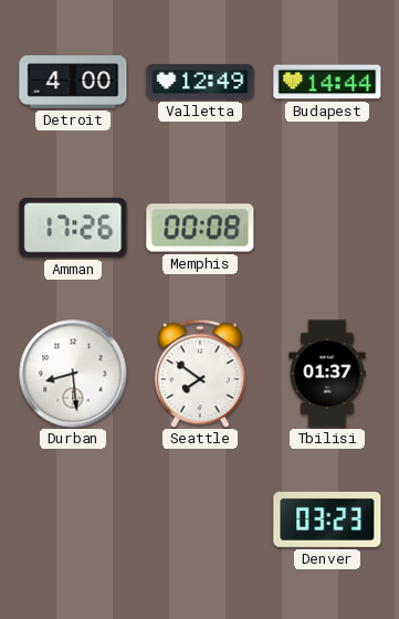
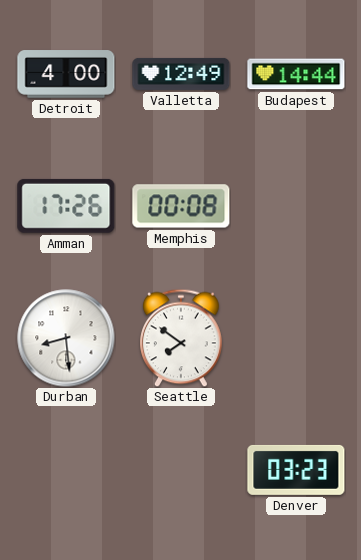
Tbilisi: 01:37 -> none (327, 374)
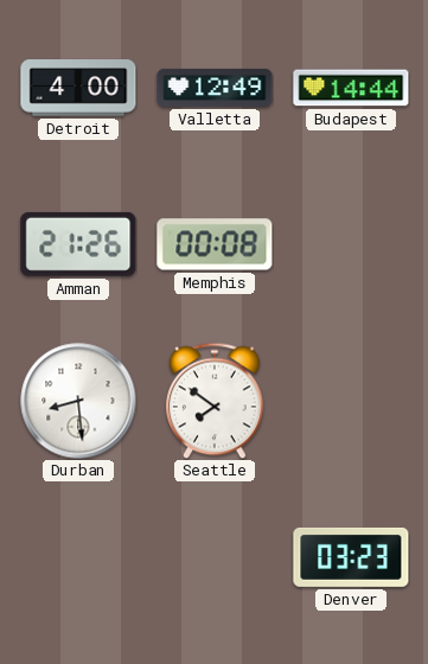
Amman: 17:26 -> 21:26 (78, 244)
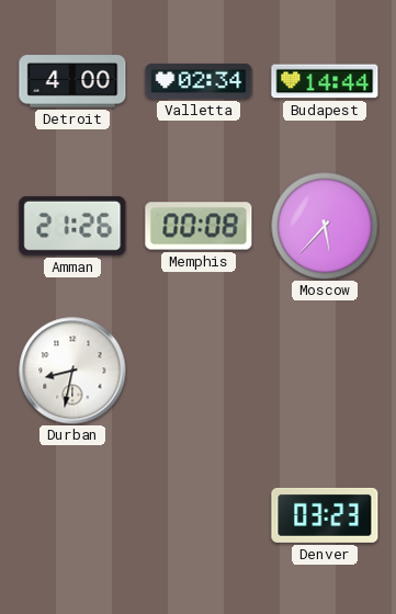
Valletta: 12:49 -> 02:34 (199, 81)
Moscow: none -> 5:37 (325, 226)
Durban: 8:29 -> 8:32 (72, 371)
Seattle: 7:51 -> none (216, 401)
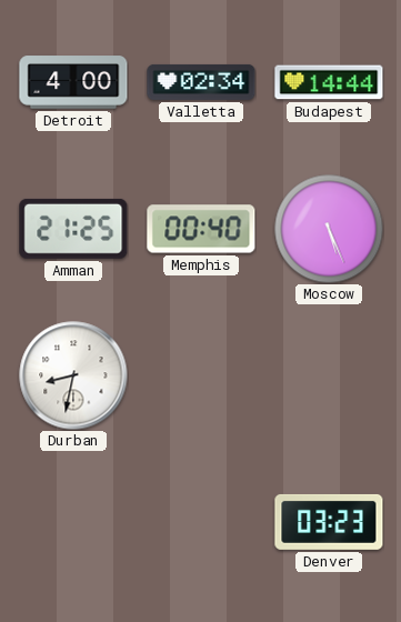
Amman: 21:26 -> 21:25 (73, 229)
Memphis: 00:08 -> 00:40 (201, 229)
Moscow: 5:37 -> 5:26 (329, 229)
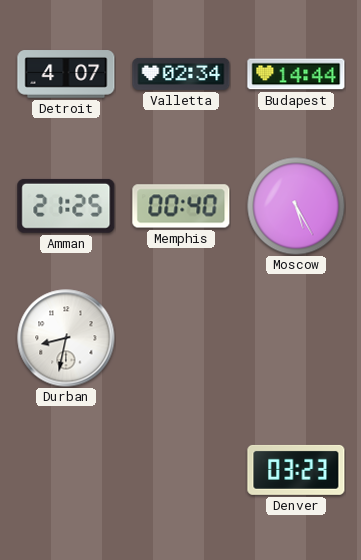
Detroit: 4:00 -> 4:07 (66, 74)
Moscow: 5:26 -> 5:25 (296, 206)
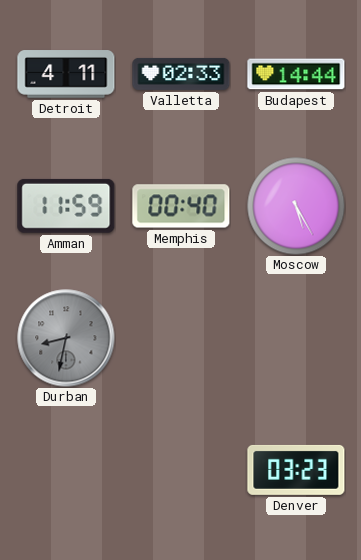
Detroit: 4:07 -> 4:11 (66, 74)
Valletta: 02:34 -> 02:33 (181, 74)
Amman: 21:25 -> 11:59 (66, 206)
Durban dial: white -> grey (66, 338)
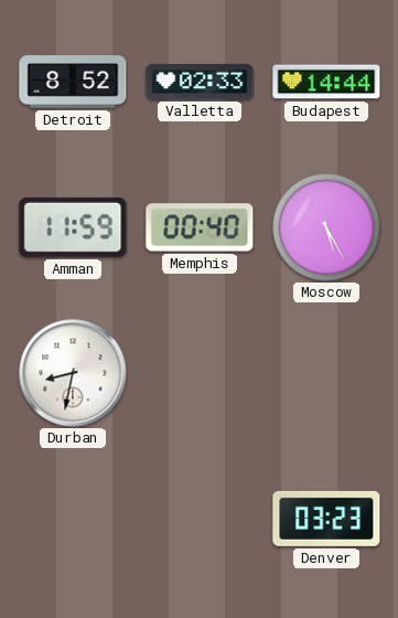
Detroit: 4:11 -> 8:52 (73, 82)
Durban dial: grey -> white (73, 373)
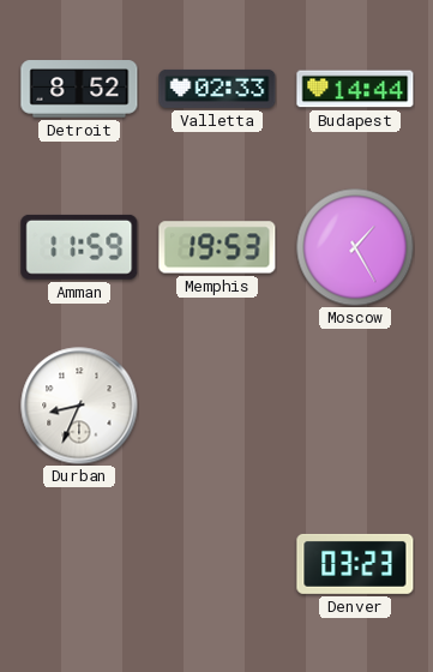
Memphis: 00:40 -> 19:53 (217, 247)
Moscow: 5:25 -> 1:25 (355, 247)
Durban: 8:32 -> 8:34 (79, 406)
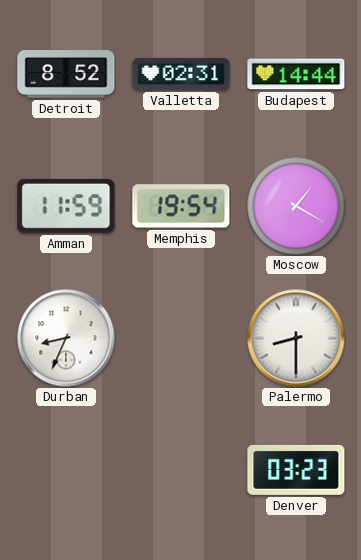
Valletta: 02:33 -> 02:31 (181, 74)
Memphis: 19:53 -> 19:54 (181, 206)
Moscow: 1:25 -> 1:20 (296, 206)
Palermo: none -> 8:30 (296, 338)
